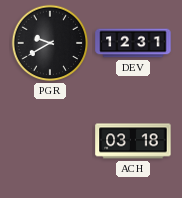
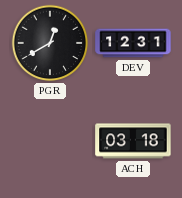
PGR: 9:40 -> 12:40 (50, 43)
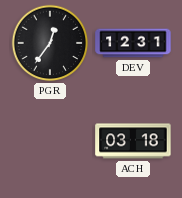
PGR: 12:40 -> 12:36 (50, 43)
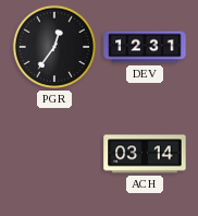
ACH: 03:18 -> 03:14 (145, 154)
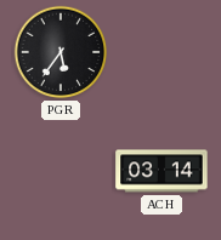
PGR: 12:36 -> 5:36 (61, 52)
DEV: 12:31 -> none (145, 47)
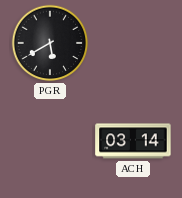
PGR: 5:36 -> 5:40 (50, 43)
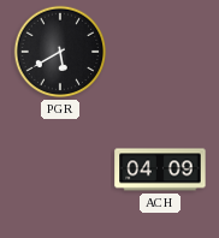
ACH: 03:14 -> 04:09 (160, 169)
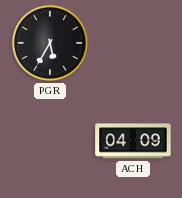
PGR: 5:40 -> 5:35 (50, 43)
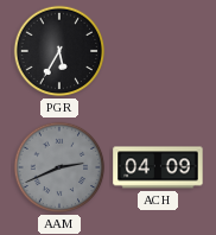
AAM: none -> 2:41 (59, 167)
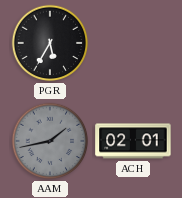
AAM: 2:41 -> 1:43 (50, 141)
ACH: 04:09 -> 02:01 (133, 141)
